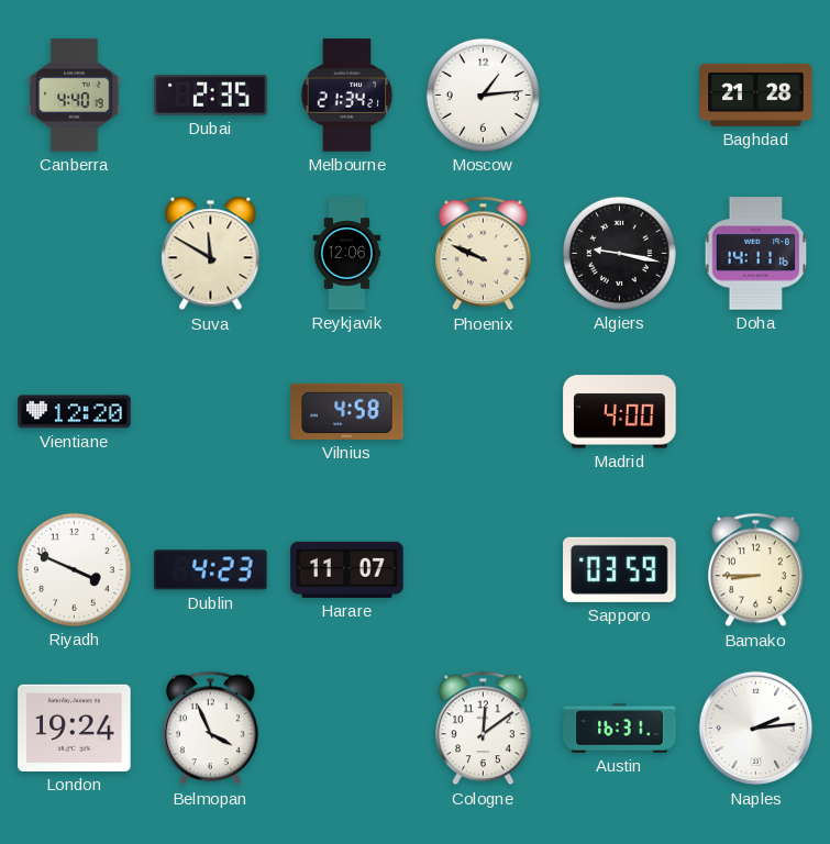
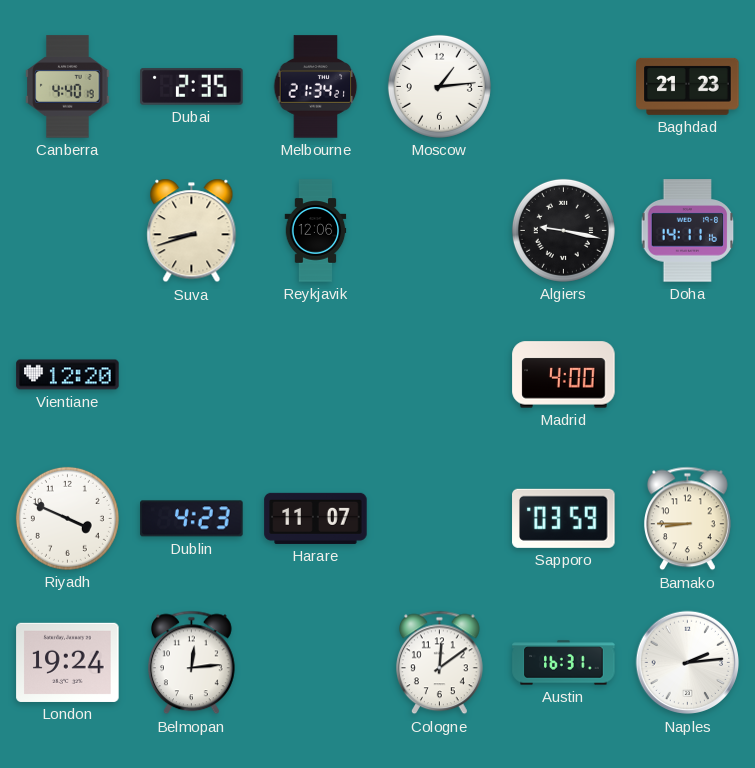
Baghdad: 21:28 -> 21:23 (688, 86)
Suva: 11:50 -> 8:42 (192, 231)
Phoenix: 9:49 -> none (484, 254)
Vilnius: 4:58 -> none (347, 411)
Belmopan: 3:56 -> 12:14 (192, 663)
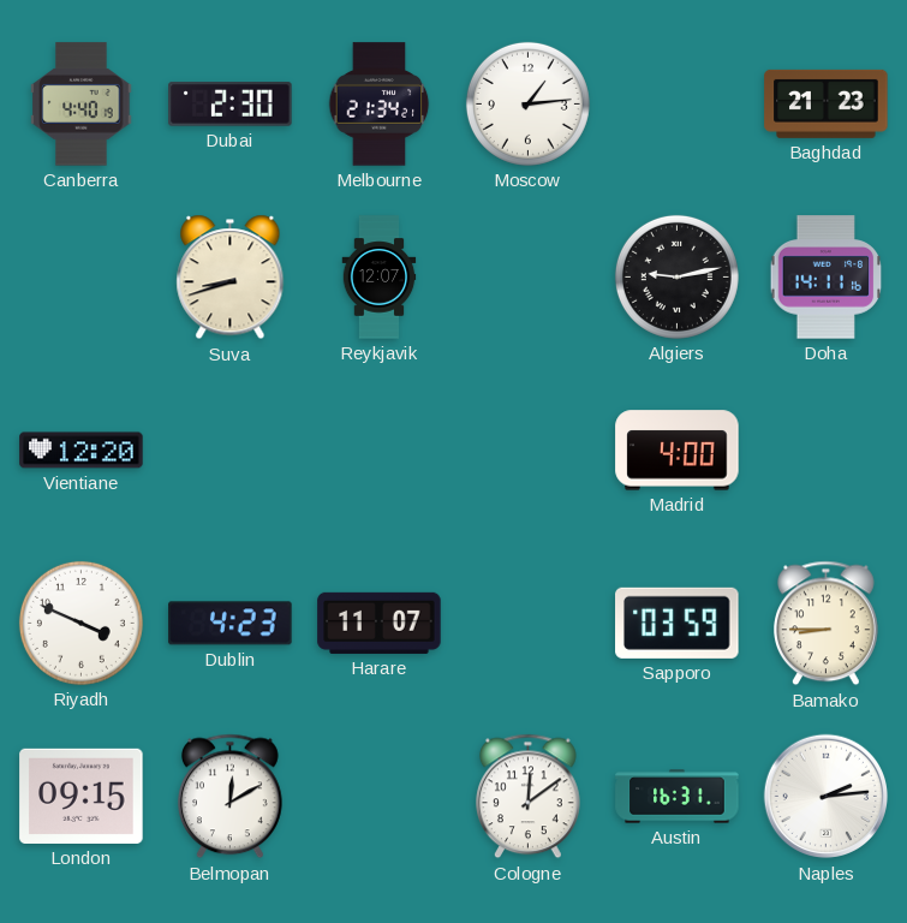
Dubai: 2:35 -> 2:30 (231, 105)
Reykjavik: 12:06 -> 12:07 (380, 278)
Algiers: 9:17 -> 9:13 (676, 276)
London: 19:24 -> 09:15 (82, 796)
Belmopan: 12:14 -> 12:10 (231, 797)
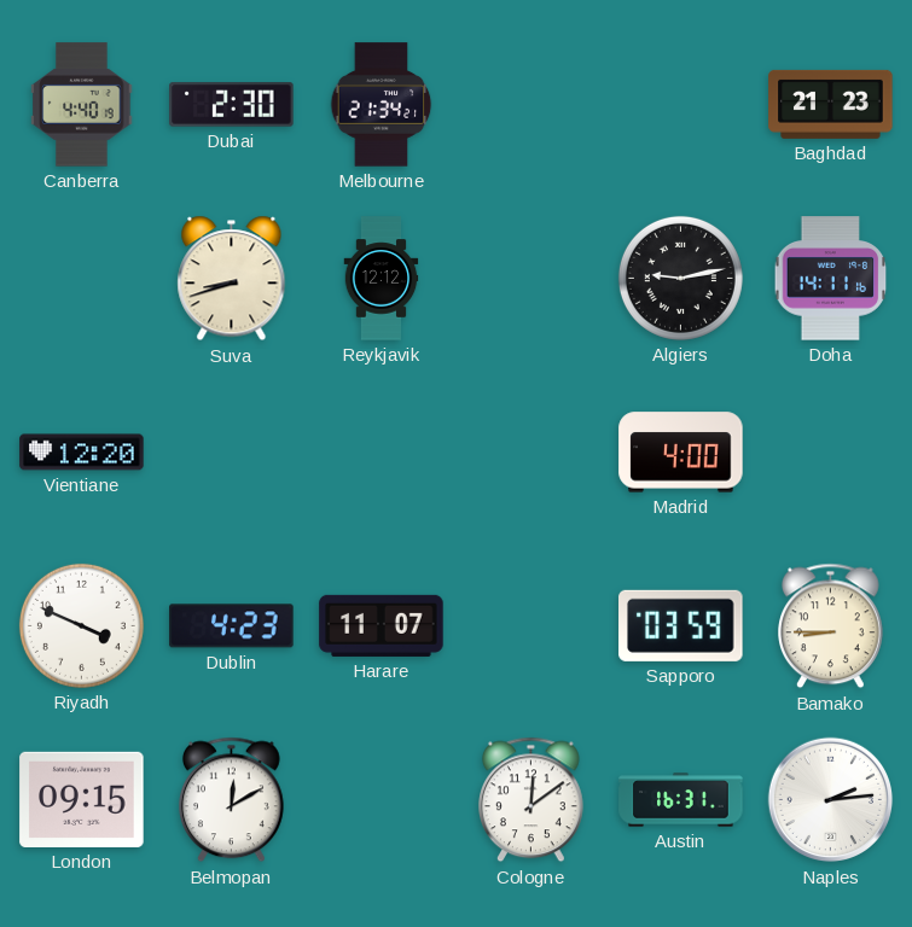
Moscow: 1:14 -> none (527, 103)
Reykjavik: 12:07 -> 12:12 (382, 279)
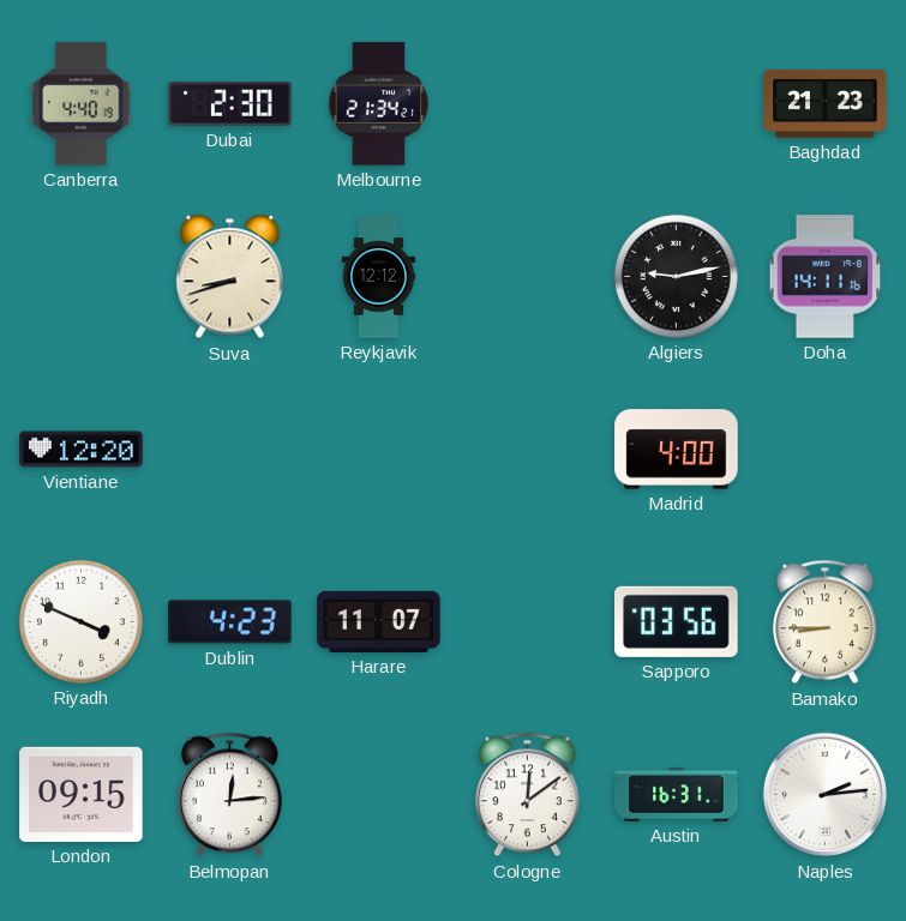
Sapporo: 03:59 -> 03:56 (677, 621)
Belmopan: 12:10 -> 12:14 (230, 795)
